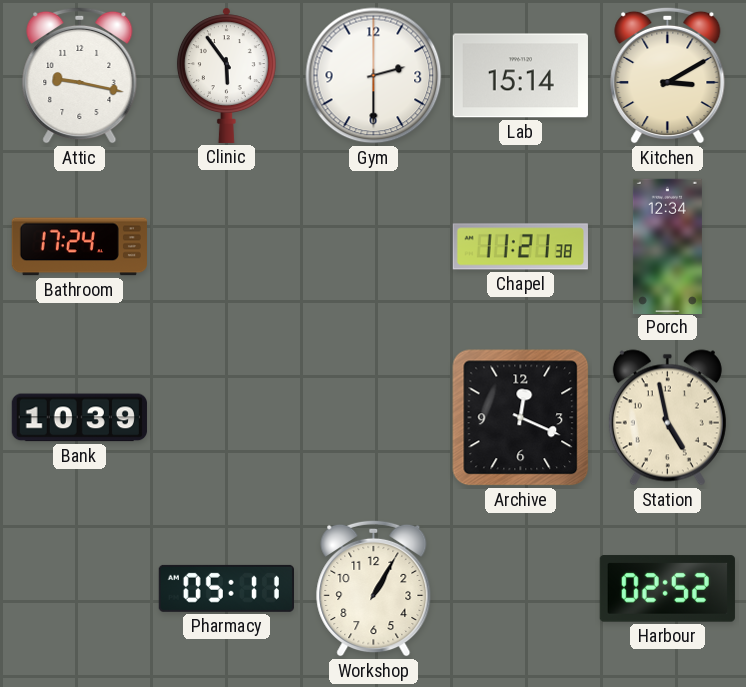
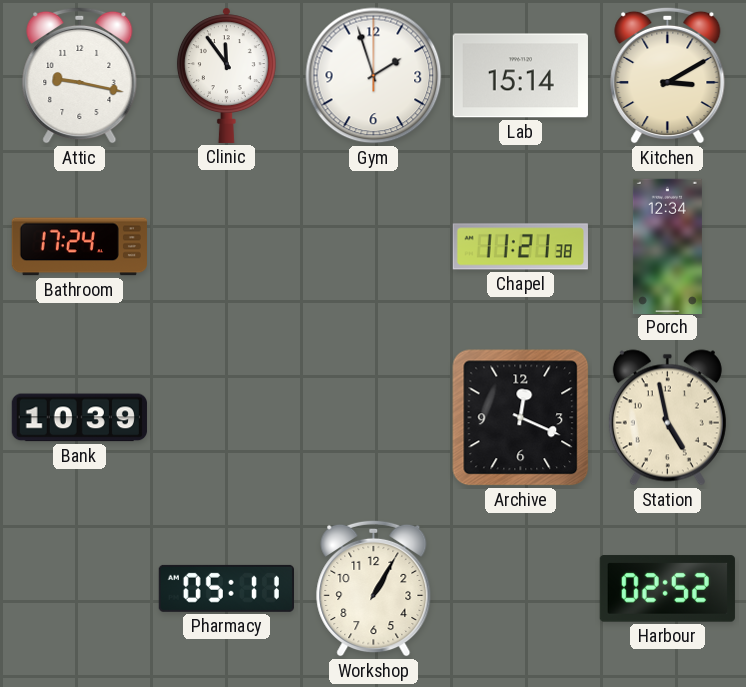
Clinic: 5:54 -> 11:54 (226, 75)
Gym: 2:30 -> 1:57 (374, 76)
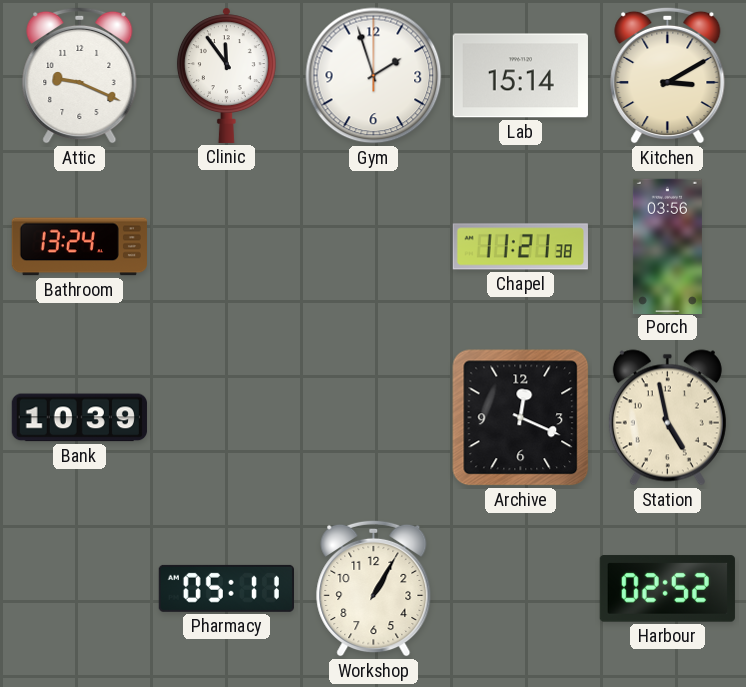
Attic: 9:17 -> 9:19 (80, 75)
Bathroom: 17:24 -> 13:24 (79, 247)
Porch: 12:34 -> 03:56 (667, 246)
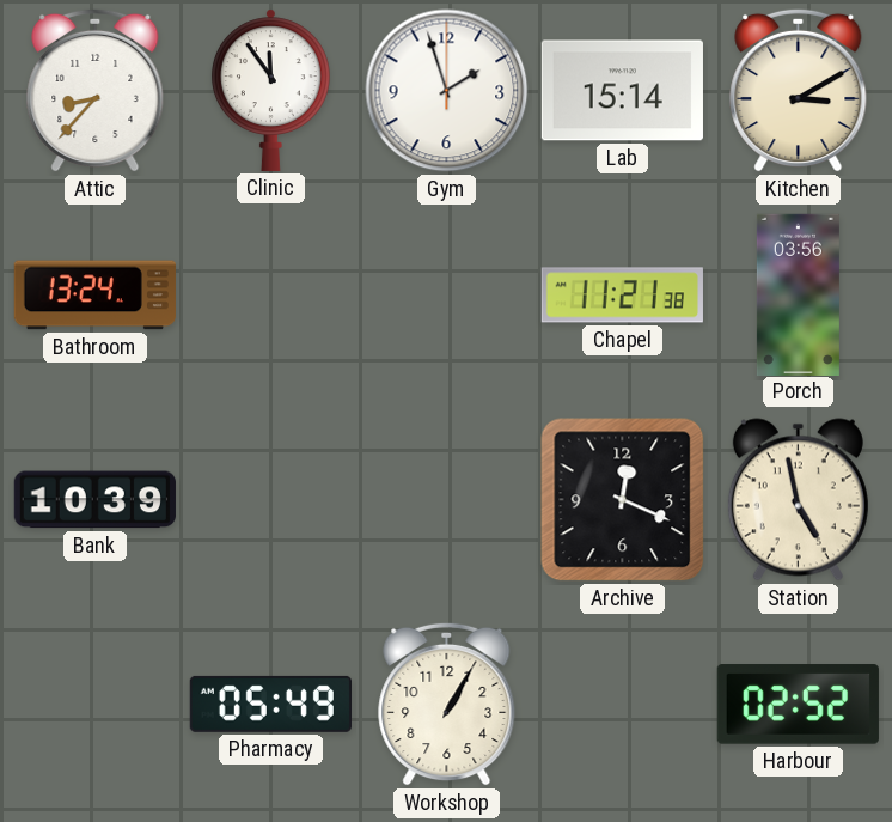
Attic: 9:19 -> 8:37 (96, 90)
Pharmacy: 05:11 -> 05:49 (270, 704)
